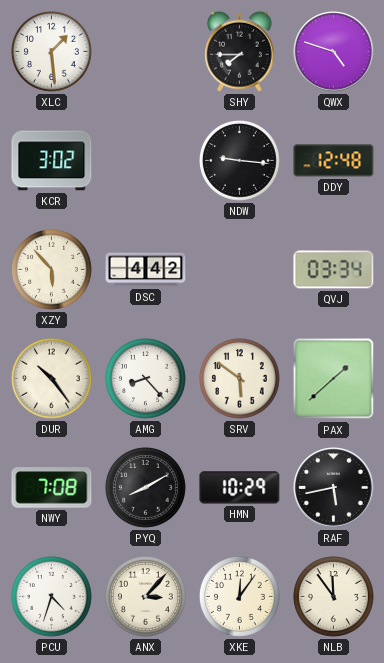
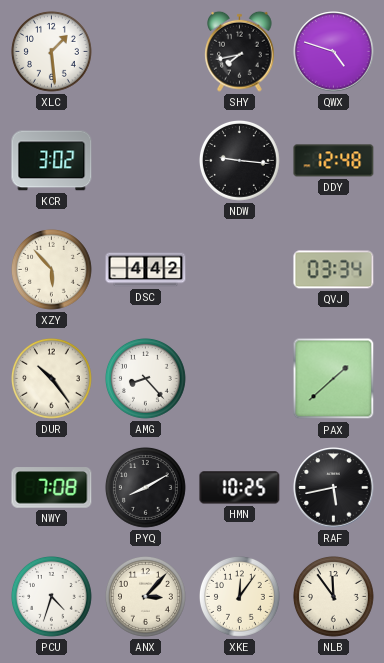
SHY: 7:45 -> 7:43 (240, 51)
SRV: 5:51 -> none (240, 379)
HMN: 10:29 -> 10:25 (240, 488)
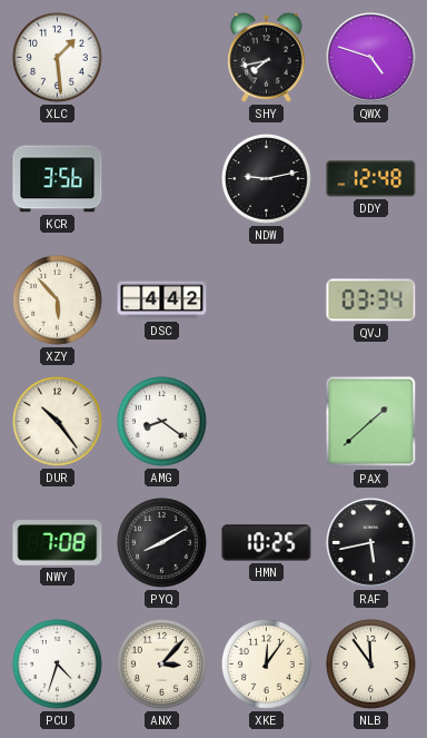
KCR: 3:02 -> 3:56 (58, 179)
NDW: 9:16 -> 9:13 (267, 179)
AMG: 8:23 -> 8:21 (162, 422)
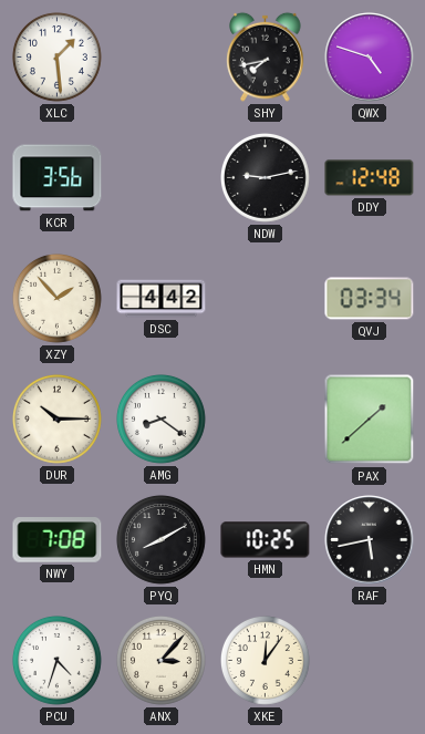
XZY: 5:53 -> 1:53 (58, 299)
DUR: 10:24 -> 10:15 (58, 420)
NLB: 11:54 -> none (371, 665)
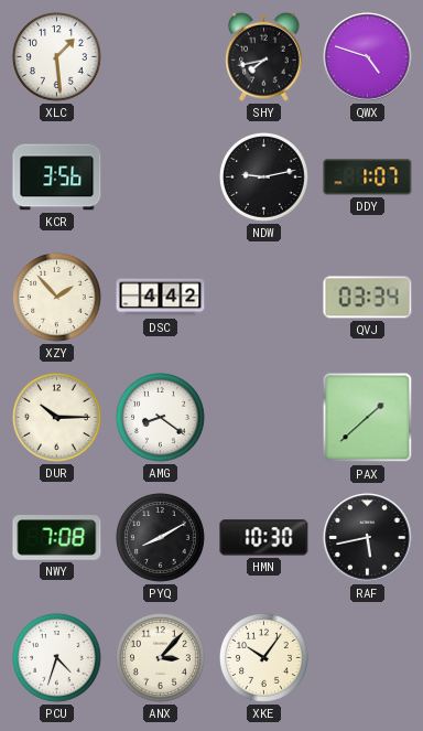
DDY: 12:48 -> 1:07 (368, 178)
HMN: 10:25 -> 10:30 (264, 538)
XKE: 12:06 -> 10:06 (264, 658)
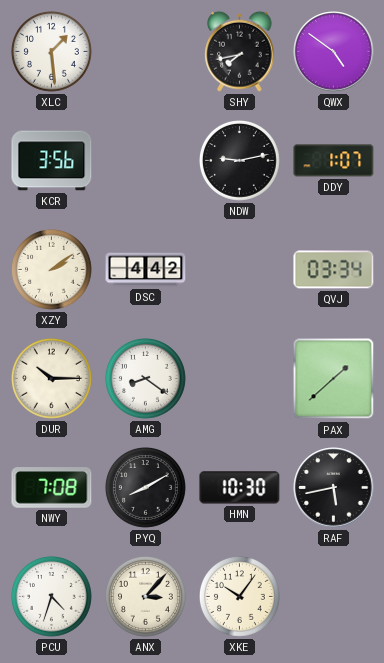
QWX: 4:48 -> 4:51 (334, 52)
XZY: 1:53 -> 2:09 (52, 270)
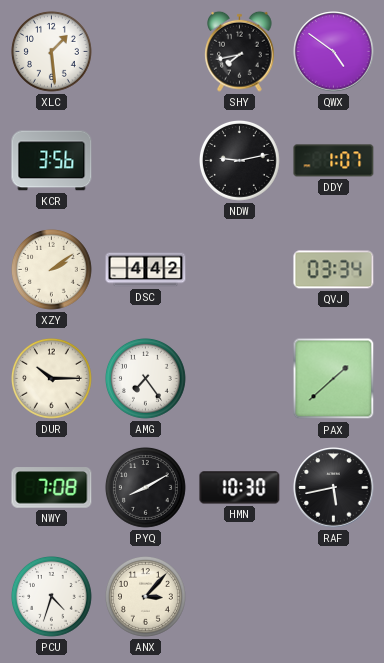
AMG: 8:21 -> 7:24 (146, 379)
XKE: 10:06 -> none (240, 597)
